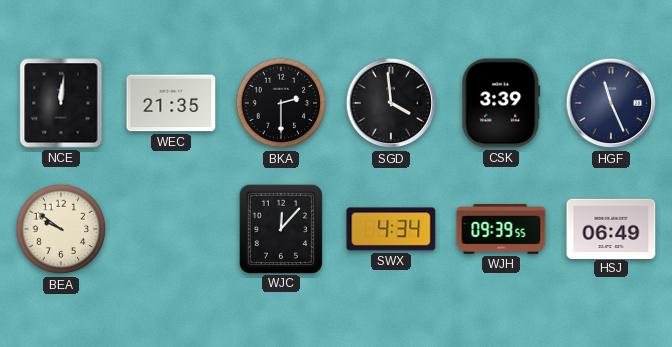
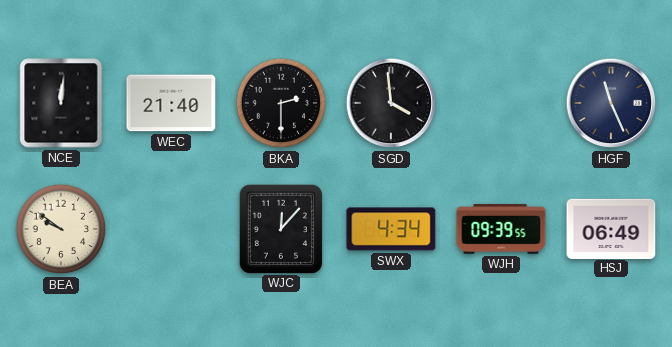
WEC: 21:35 -> 21:40 (171, 103)
CSK: 3:39 -> none (501, 103)
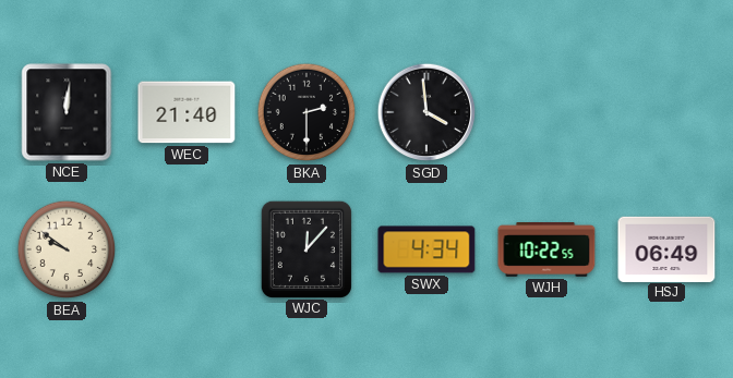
HGF: 11:26 -> none (611, 103)
WJH: 09:39 -> 10:22 (546, 251)
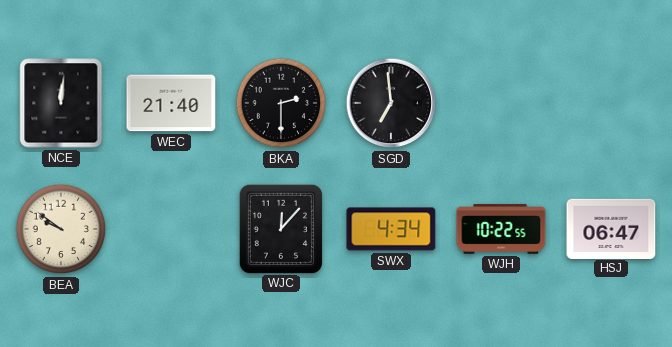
SGD: 3:59 -> 6:59 (391, 103)
HSJ: 06:49 -> 06:47 (611, 228)
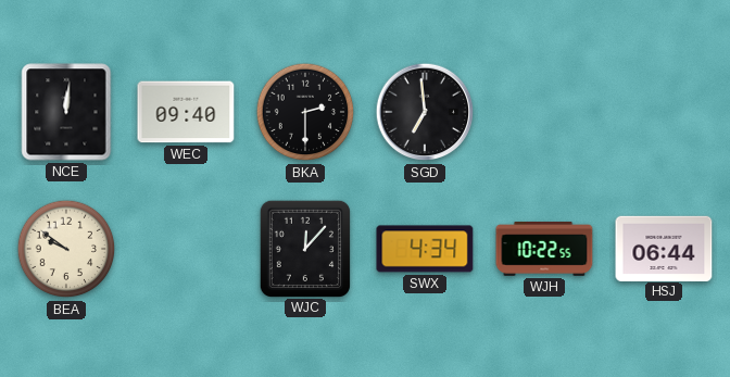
WEC: 21:40 -> 09:40 (186, 112)
HSJ: 06:47 -> 06:44 (664, 248)
